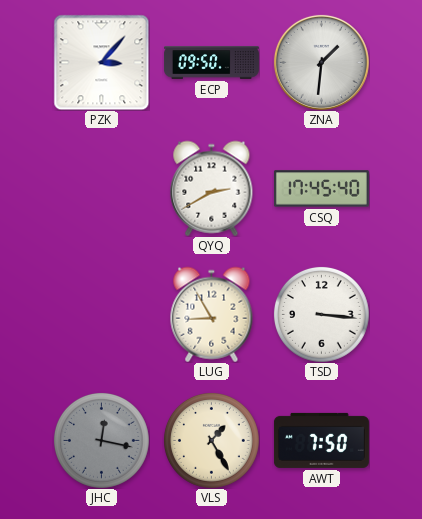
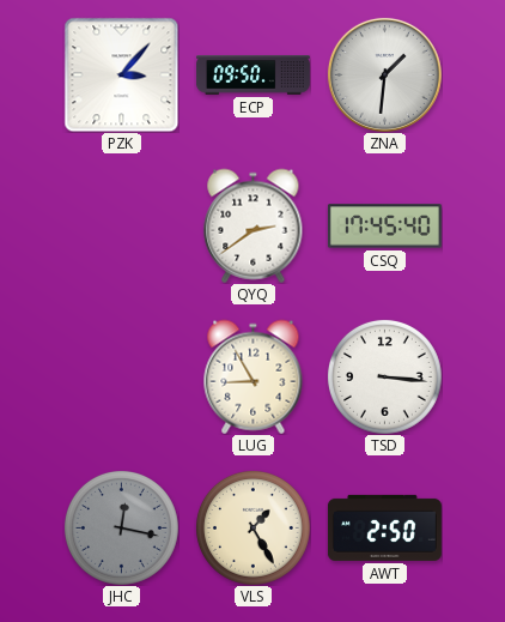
QYQ: 2:40 -> 2:39 (254, 225)
AWT: 7:50 -> 2:50 (384, 527)
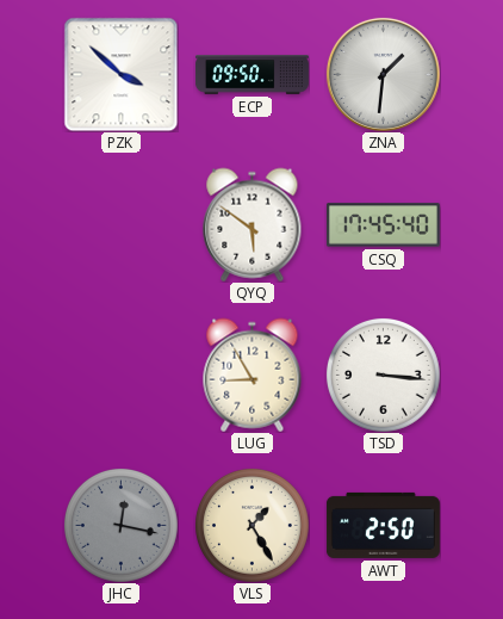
PZK: 3:07 -> 3:52 (120, 74)
QYQ: 2:39 -> 5:51 (253, 224)
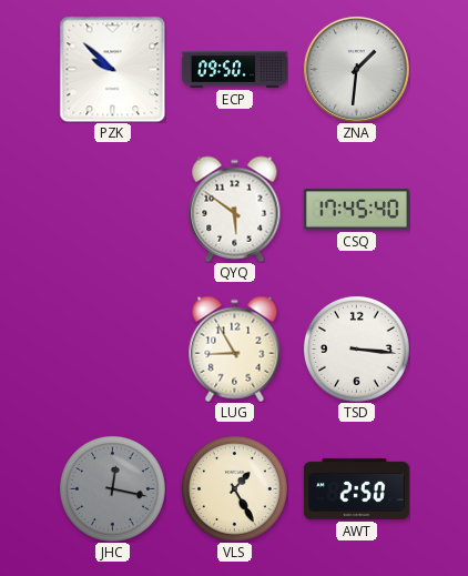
PZK: 3:52 -> 9:52 (112, 69)
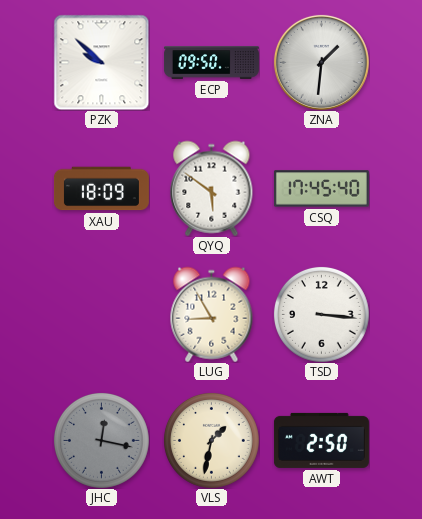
XAU: none -> 18:09 (101, 189)
VLS: 1:25 -> 1:32 (211, 440)
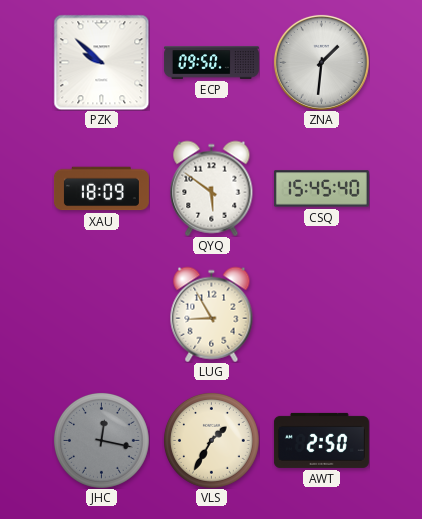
CSQ: 17:45 -> 15:45 (321, 189)
TSD: 3:16 -> none (321, 314)
VLS: 1:32 -> 1:35 (211, 440)
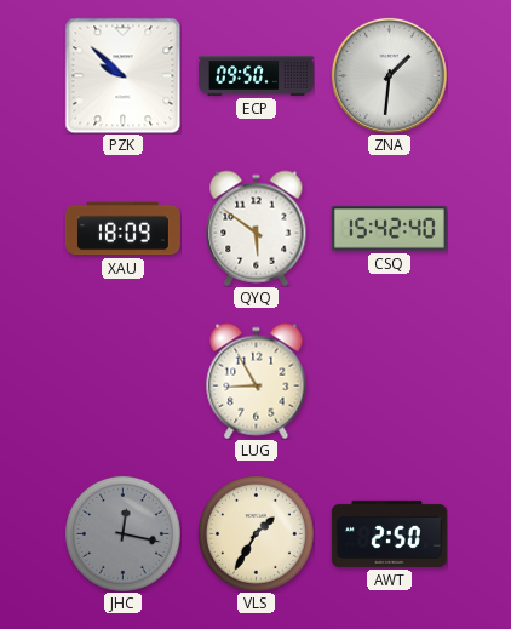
CSQ: 15:45 -> 15:42 (389, 229)
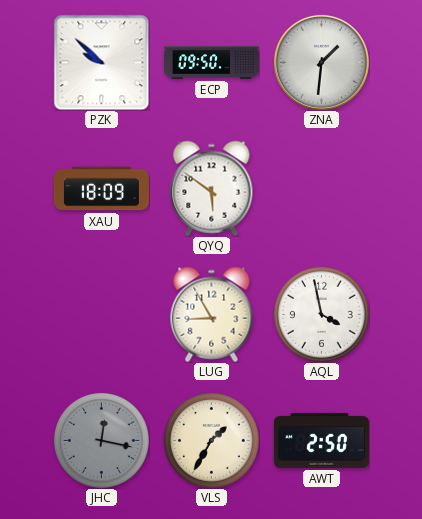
CSQ: 15:42 -> none (389, 229)
AQL: none -> 3:58 (321, 314)
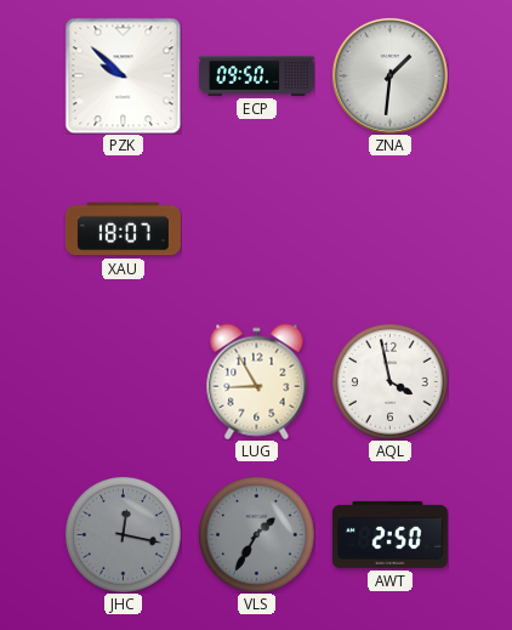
XAU: 18:09 -> 18:07 (123, 229)
QYQ: 5:51 -> none (212, 188)
VLS dial: cream -> grey (256, 534)
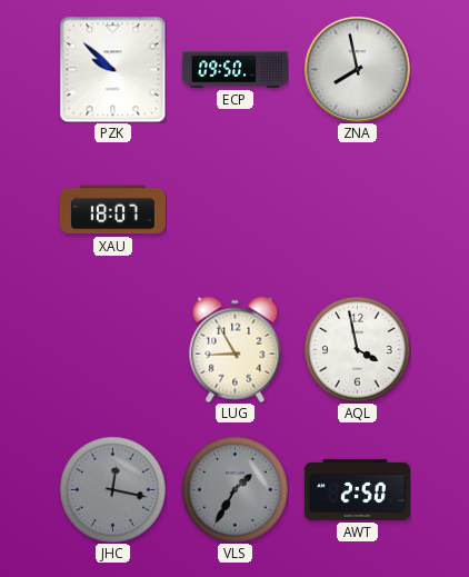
ZNA: 1:31 -> 7:58 (357, 69)
